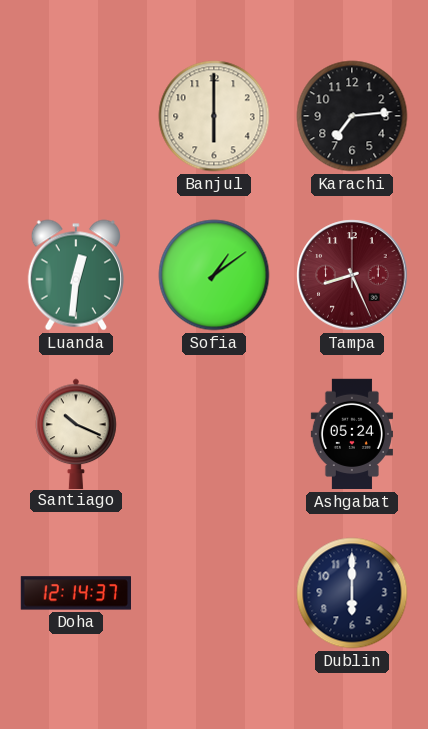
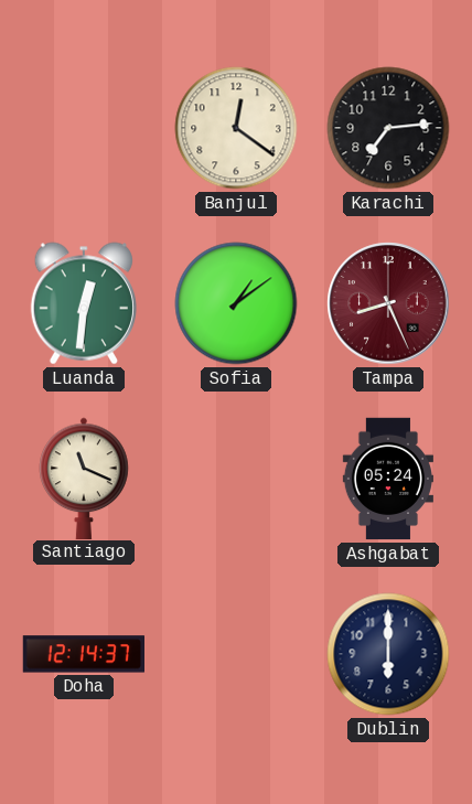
Banjul: 6:00 -> 12:21 (236, 128)
Santiago: 10:19 -> 11:19 (84, 478)
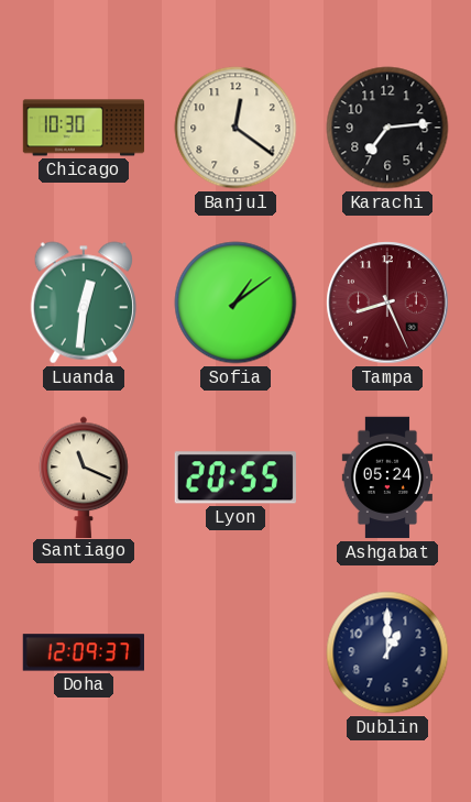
Chicago: none -> 10:30 (84, 128)
Lyon: none -> 20:55 (235, 477)
Doha: 12:14 -> 12:09 (83, 652)
Dublin: 6:00 -> 1:00 (387, 652)
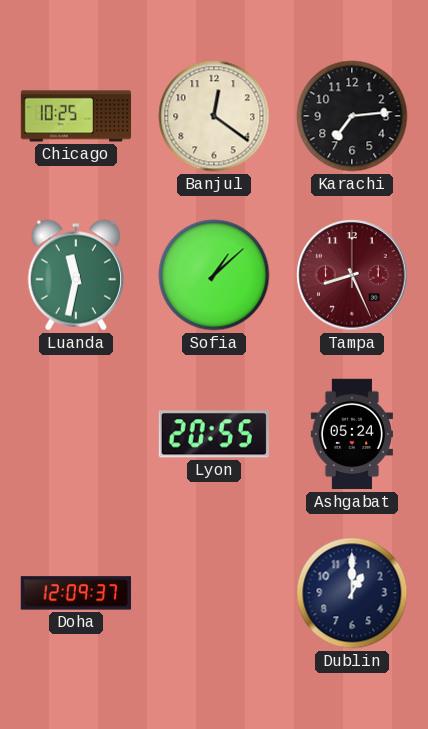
Chicago: 10:30 -> 10:25 (76, 116)
Luanda: 12:31 -> 11:32 (76, 275)
Sofia: 1:09 -> 1:08 (214, 275)
Santiago: 11:19 -> none (84, 476)
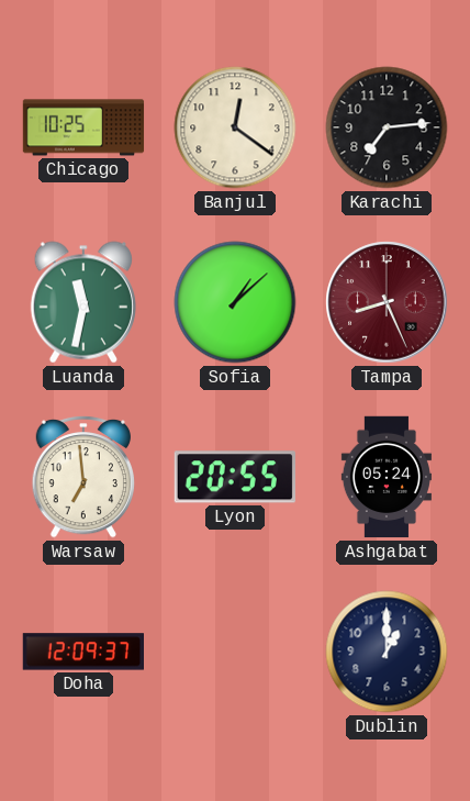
Warsaw: none -> 6:59 (82, 477)
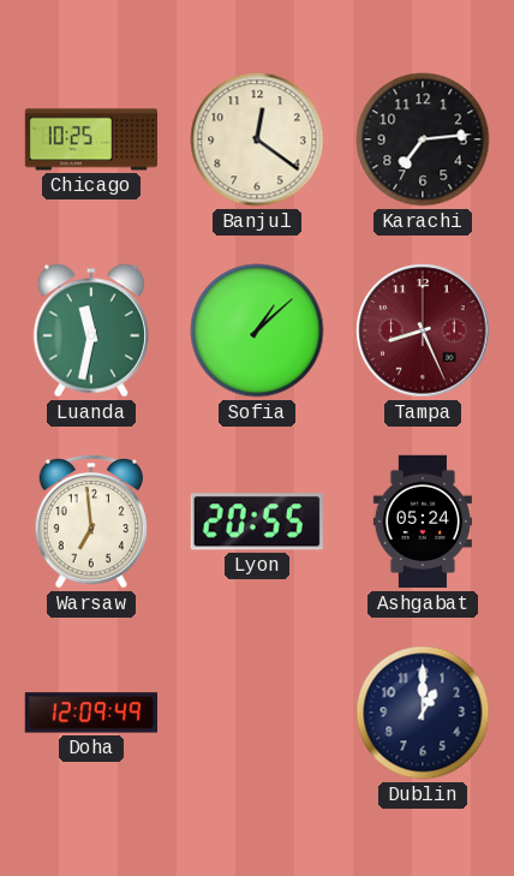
Doha: 12:09:37 -> 12:09:49 (90, 713)
